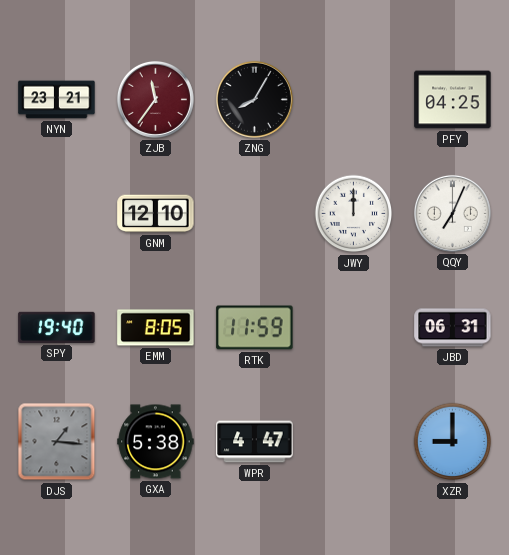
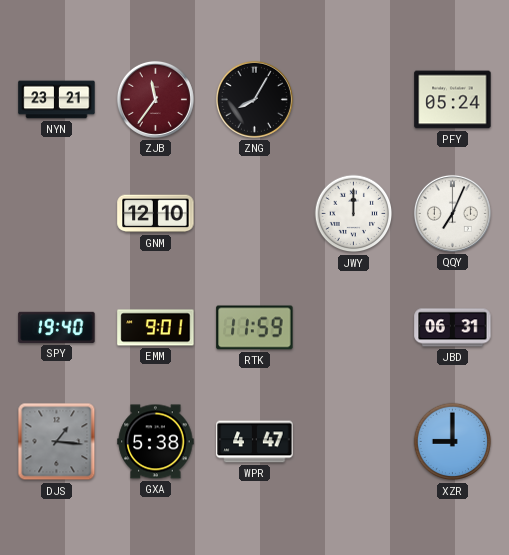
PFY: 04:25 -> 05:24 (453, 100)
EMM: 8:05 -> 9:01 (156, 328)
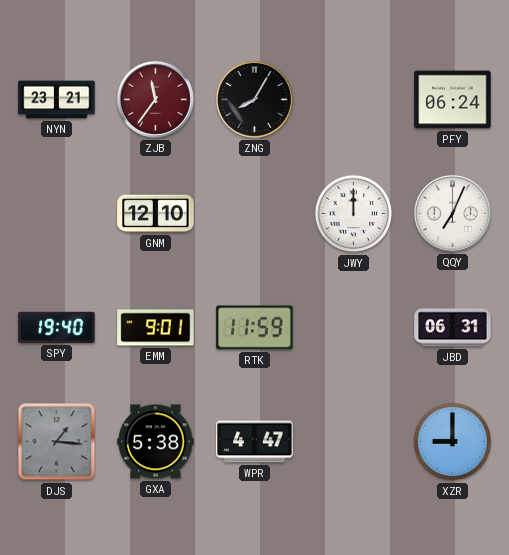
PFY: 05:24 -> 06:24 (453, 100)
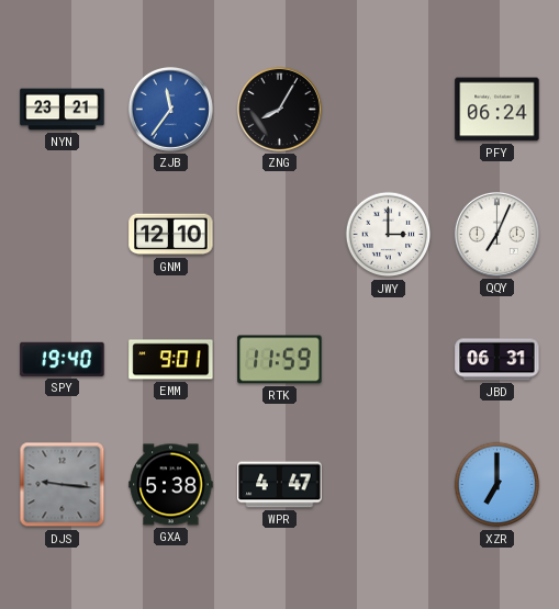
ZJB dial: burgundy -> blue (170, 109)
JWY: 12:00 -> 3:00 (389, 235)
DJS: 1:16 -> 9:16 (63, 485)
XZR: 9:00 -> 7:00 (497, 485)
